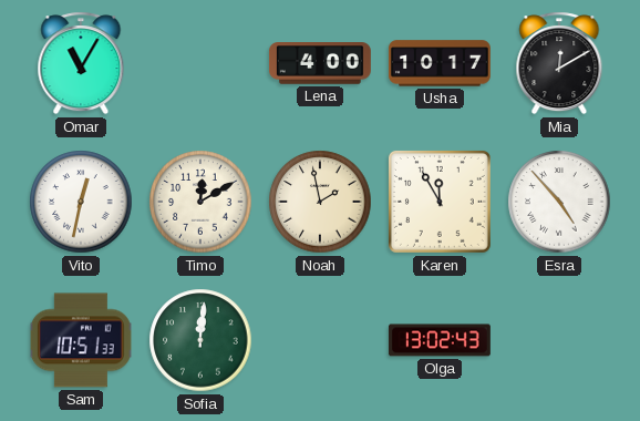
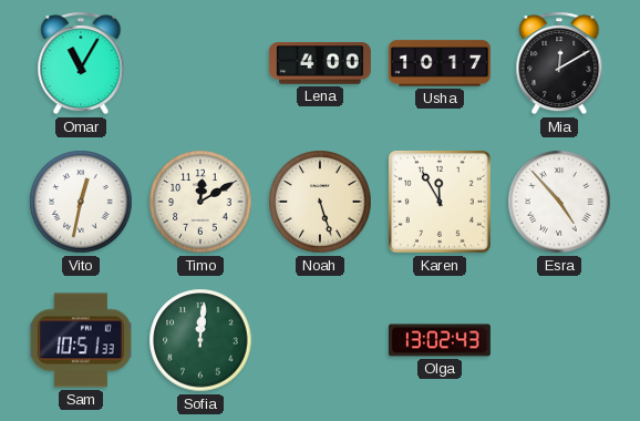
Noah: 1:58 -> 5:27 (320, 202)
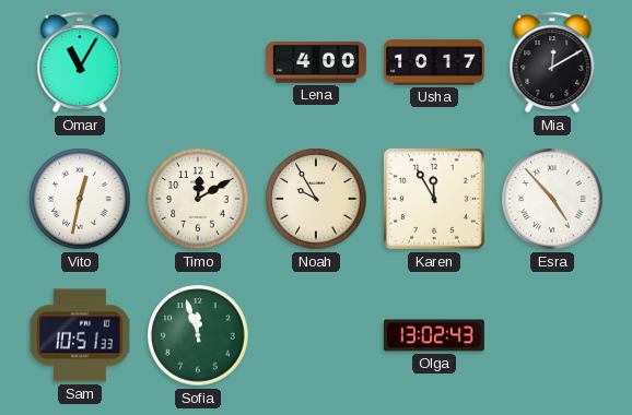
Noah: 5:27 -> 9:55 (316, 199)
Sofia: 12:01 -> 11:57 (198, 335)
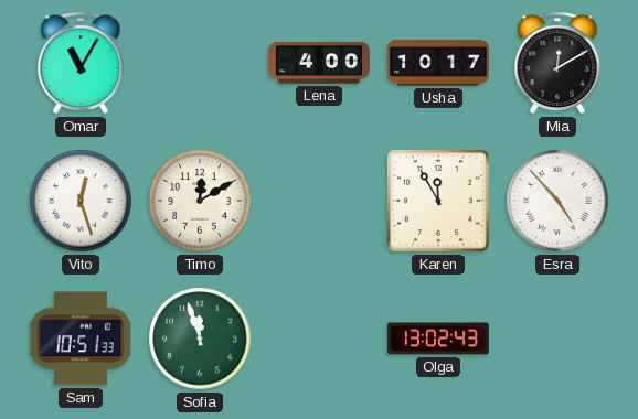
Vito: 12:32 -> 12:27 (81, 201)
Noah: 9:55 -> none (316, 199)
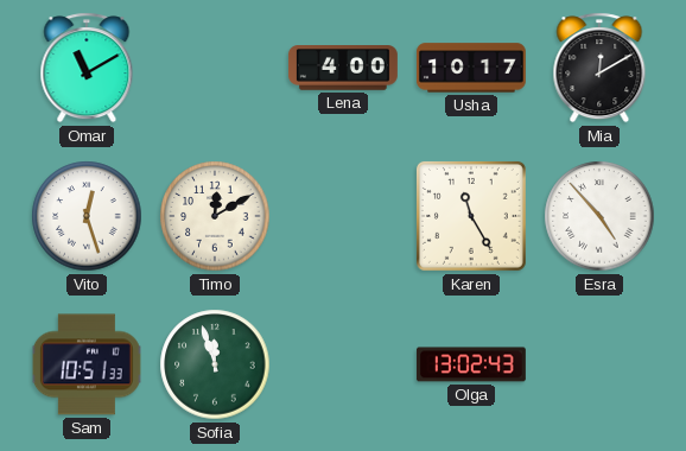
Omar: 11:05 -> 11:10 (87, 68)
Karen: 11:55 -> 11:25 (471, 216)
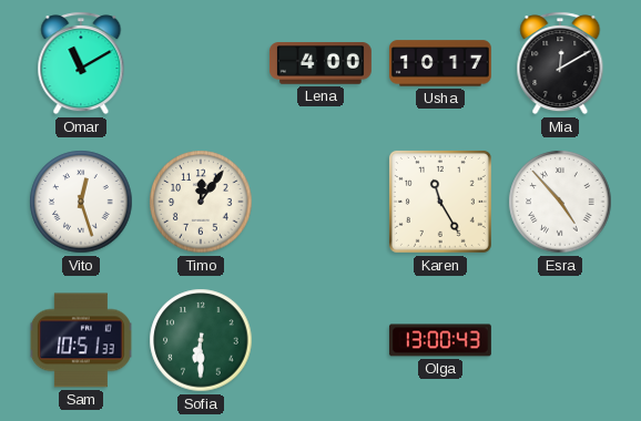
Timo: 12:10 -> 12:06 (201, 202)
Sofia: 11:57 -> 6:30 (201, 340)
Olga: 13:02 -> 13:00 (440, 340)
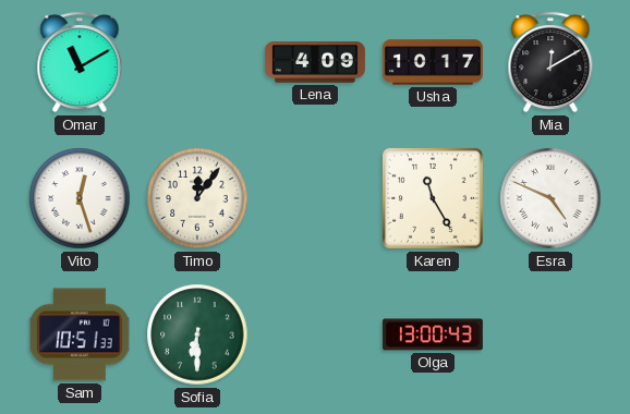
Lena: 4:00 -> 4:09 (315, 63)
Esra: 4:53 -> 4:49 (550, 198)
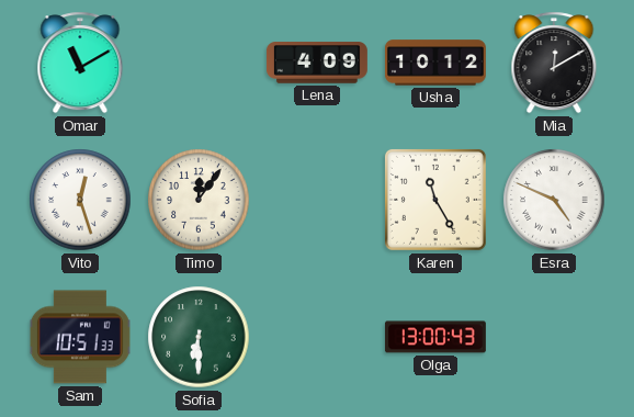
Usha: 10:17 -> 10:12 (435, 63)
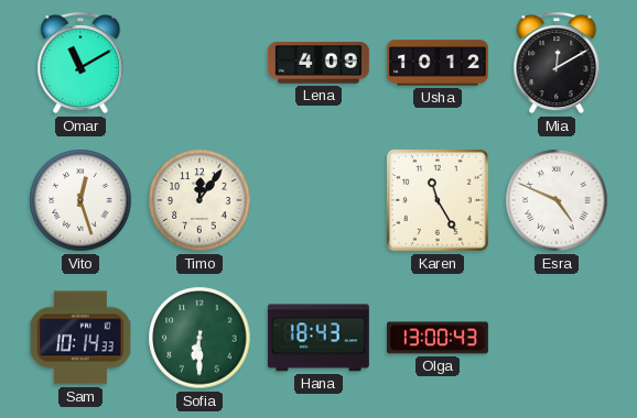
Sam: 10:51 -> 10:14 (80, 338)
Hana: none -> 18:43 (318, 338)
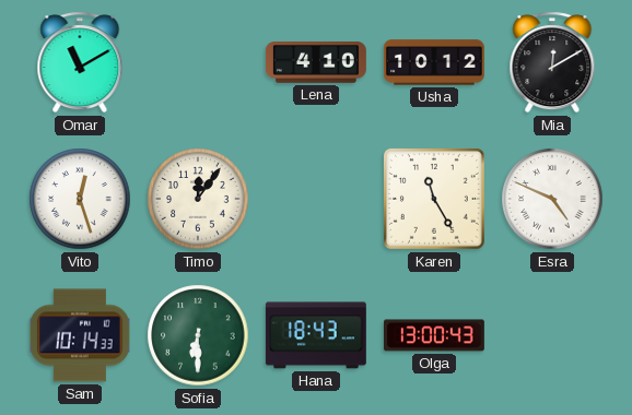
Lena: 4:09 -> 4:10 (316, 63)
